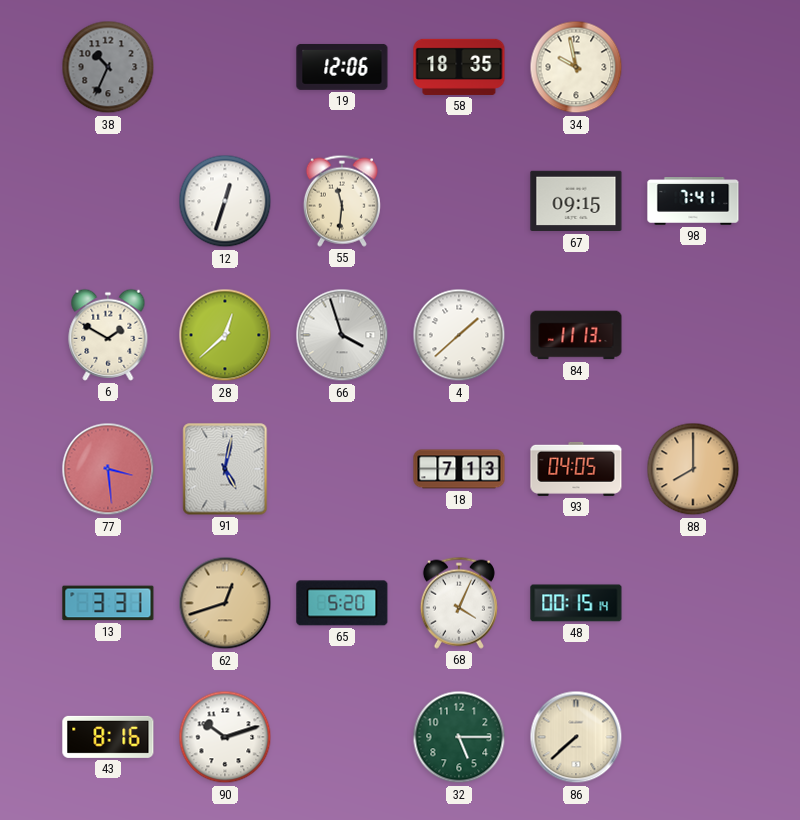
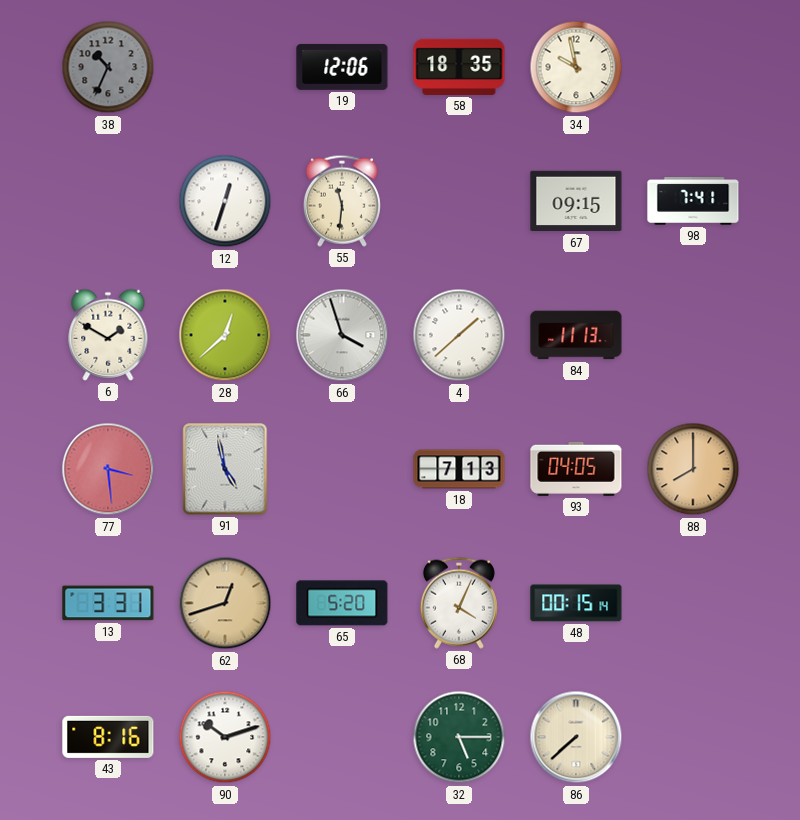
91: 5:02 -> 4:58 (225, 469)
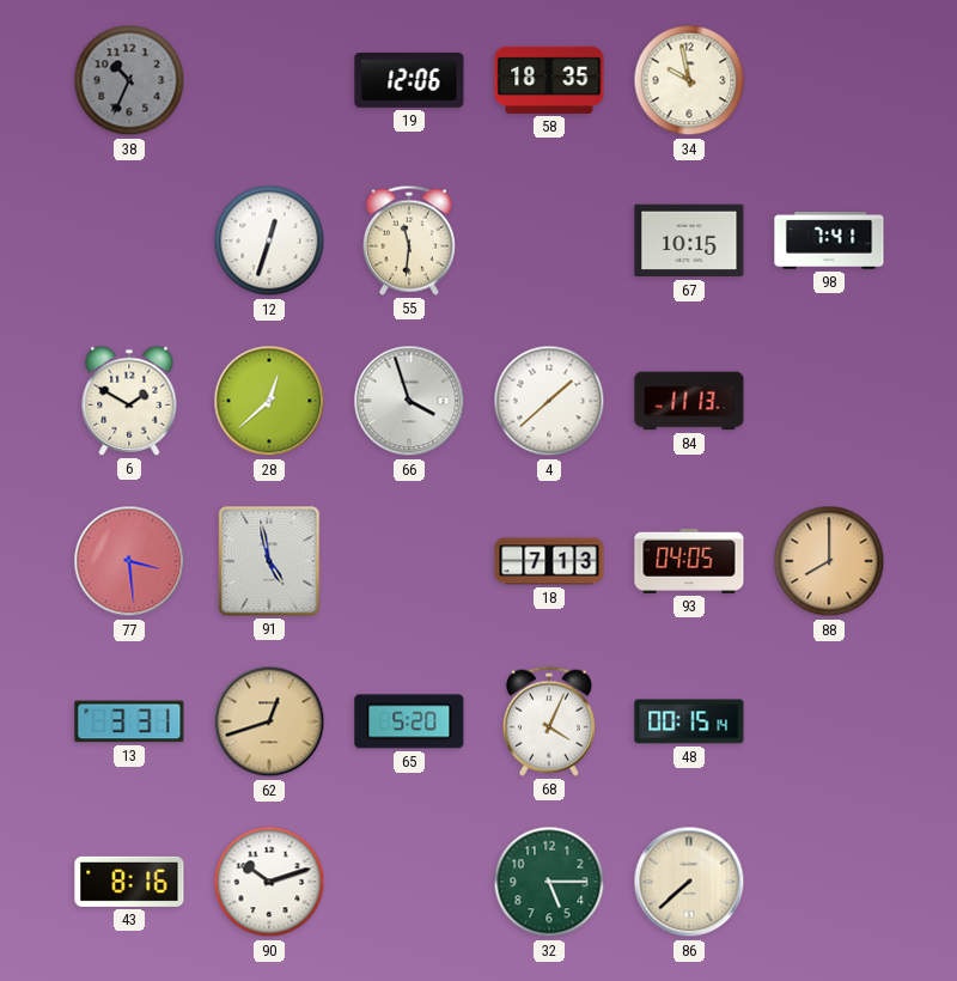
67: 09:15 -> 10:15 (689, 240)
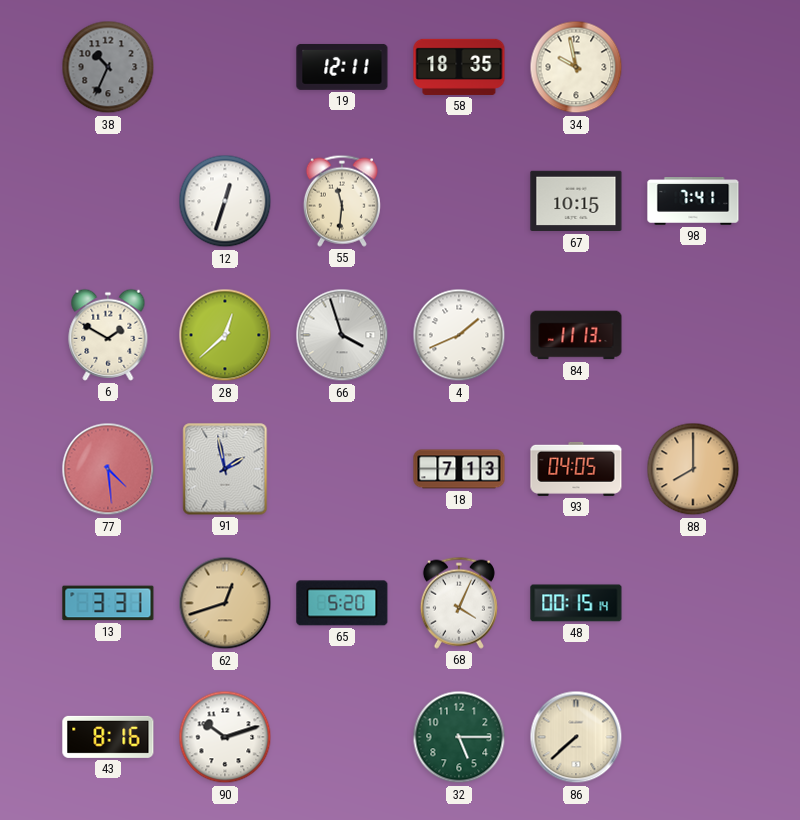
19: 12:06 -> 12:11 (342, 67)
4: 1:38 -> 1:41 (459, 335)
77: 3:29 -> 4:29 (108, 469)
91: 4:58 -> 1:58 (225, 469)
